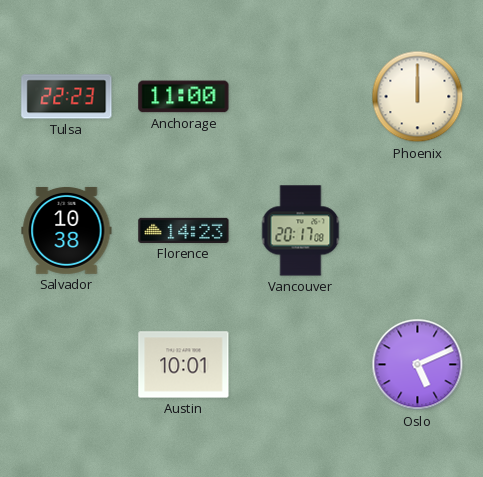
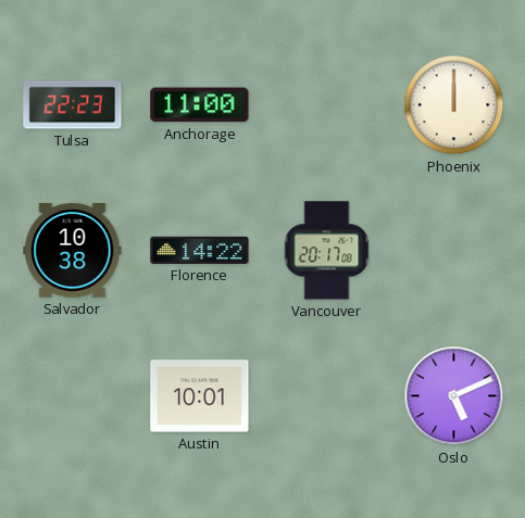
Florence: 14:23 -> 14:22 (200, 250)
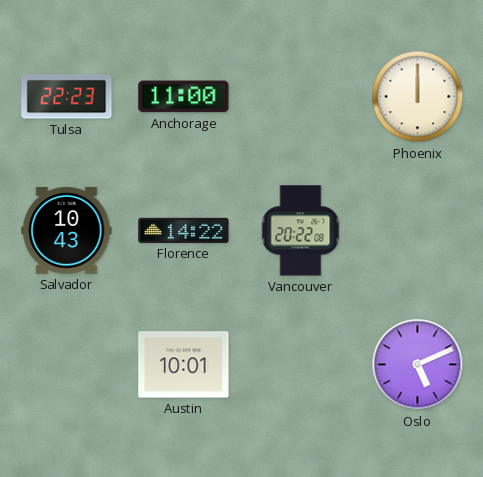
Salvador: 10:38 -> 10:43 (67, 230)
Vancouver: 20:17 -> 20:22 (301, 231)
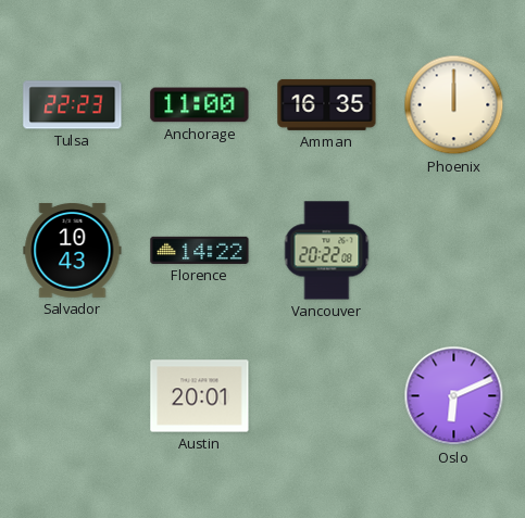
Amman: none -> 16:35 (327, 104)
Austin: 10:01 -> 20:01 (200, 396)
Oslo: 5:11 -> 6:11 (454, 396)
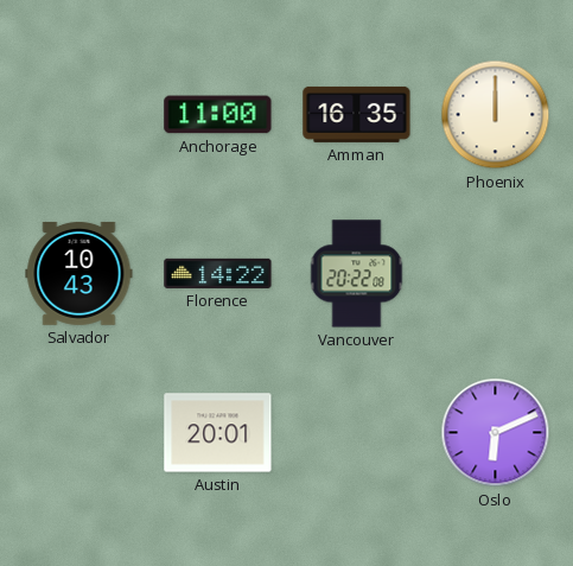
Tulsa: 22:23 -> none (73, 105)
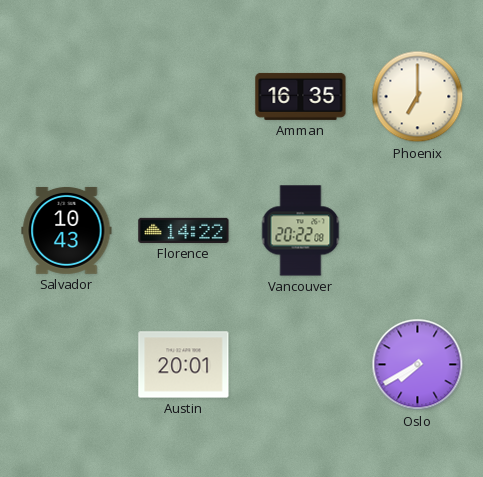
Anchorage: 11:00 -> none (218, 115)
Phoenix: 12:00 -> 7:00 (418, 97)
Oslo: 6:11 -> 7:40 (418, 365)
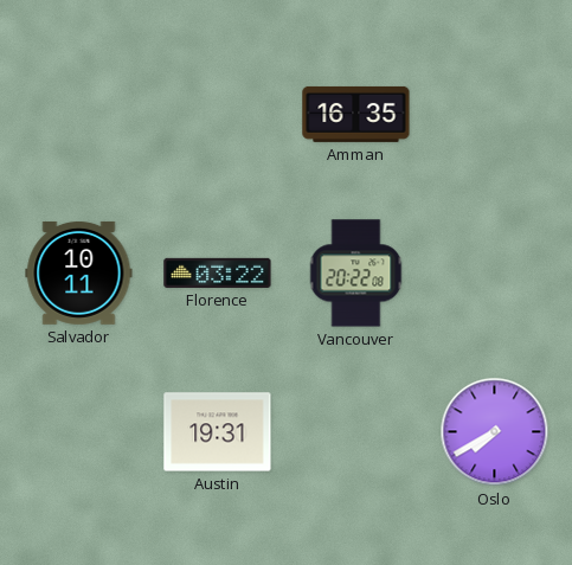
Phoenix: 7:00 -> none (418, 97)
Salvador: 10:43 -> 10:11 (79, 272)
Florence: 14:22 -> 03:22 (218, 272)
Austin: 20:01 -> 19:31 (218, 432)
